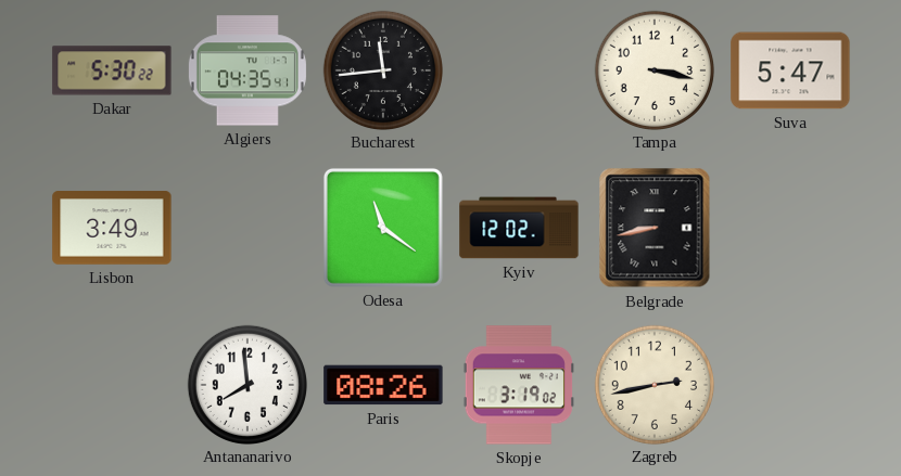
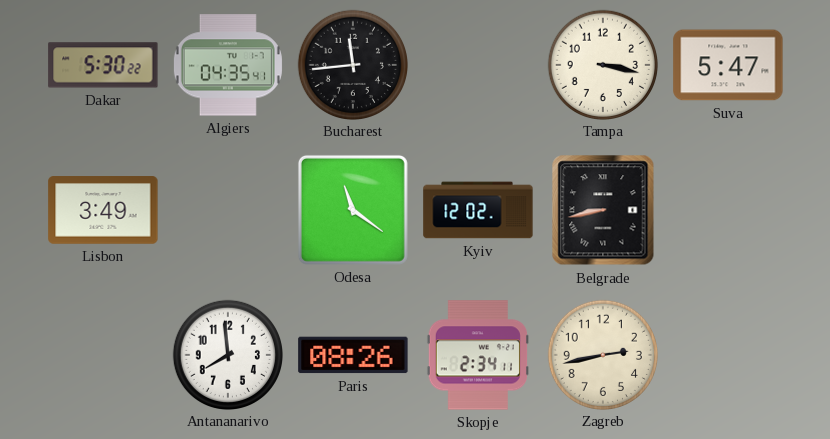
Skopje: 3:19 -> 2:34 (478, 355)
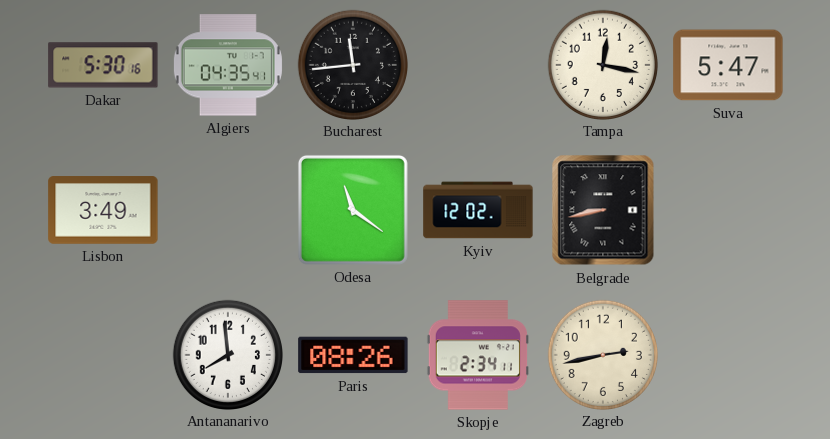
Dakar: 5:30:22 -> 5:30:16 (103, 65)
Tampa: 3:17 -> 12:17 (602, 64)
